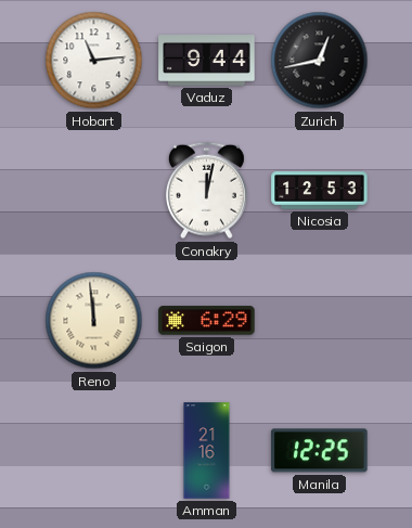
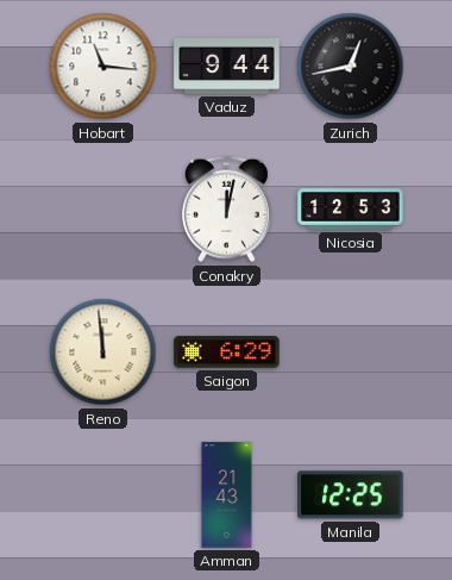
Hobart: 11:14 -> 11:16 (103, 67)
Amman: 21:16 -> 21:43 (227, 495)
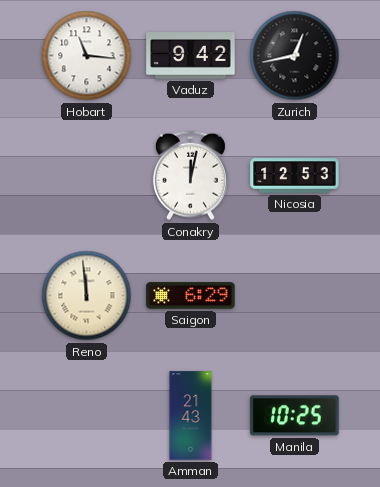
Vaduz: 9:44 -> 9:42 (191, 56)
Manila: 12:25 -> 10:25 (295, 416)
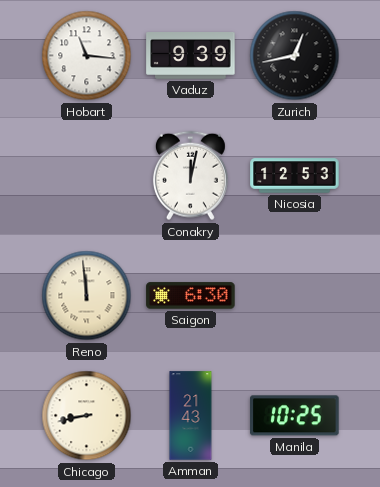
Vaduz: 9:42 -> 9:39 (191, 56)
Saigon: 6:29 -> 6:30 (191, 296)
Chicago: none -> 8:43 (87, 416)
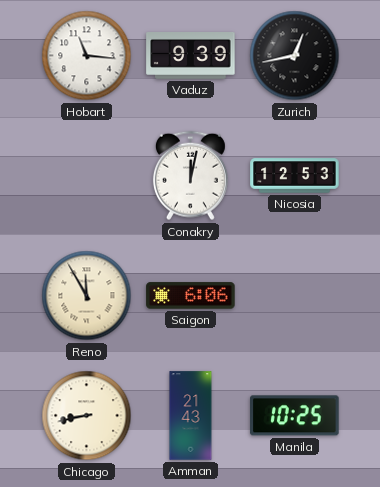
Reno: 11:59 -> 11:55 (87, 296)
Saigon: 6:30 -> 6:06 (191, 296)
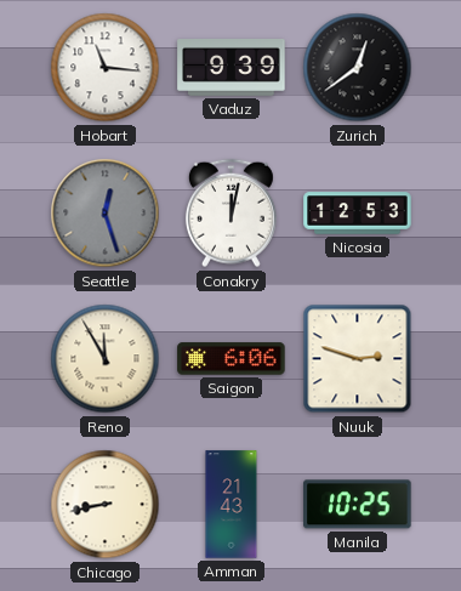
Zurich: 12:43 -> 12:39 (358, 68)
Seattle: none -> 12:27 (106, 214)
Nuuk: none -> 2:48 (358, 359)
